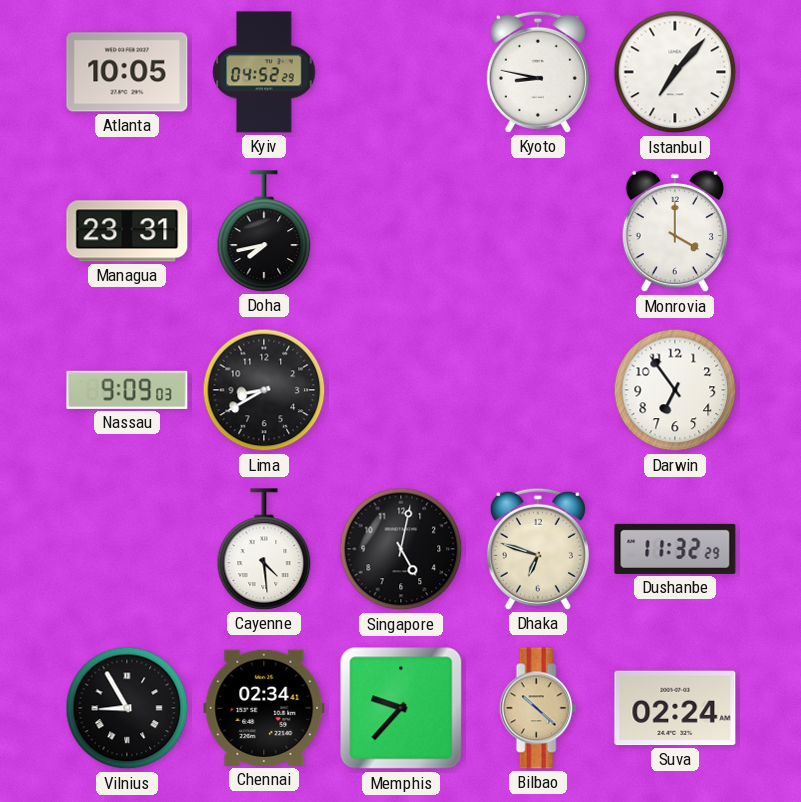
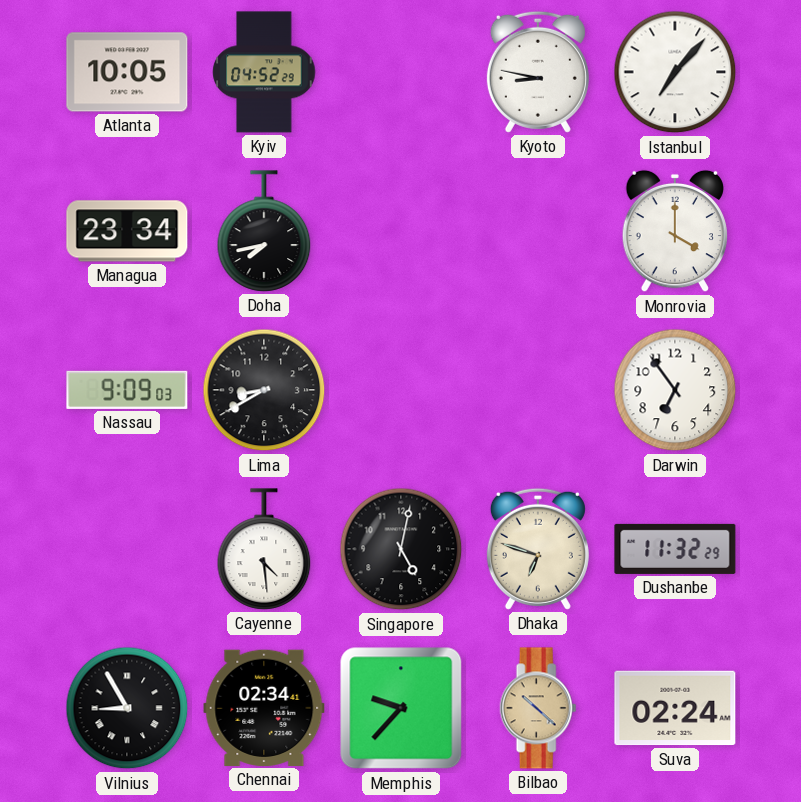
Managua: 23:31 -> 23:34 (127, 231)
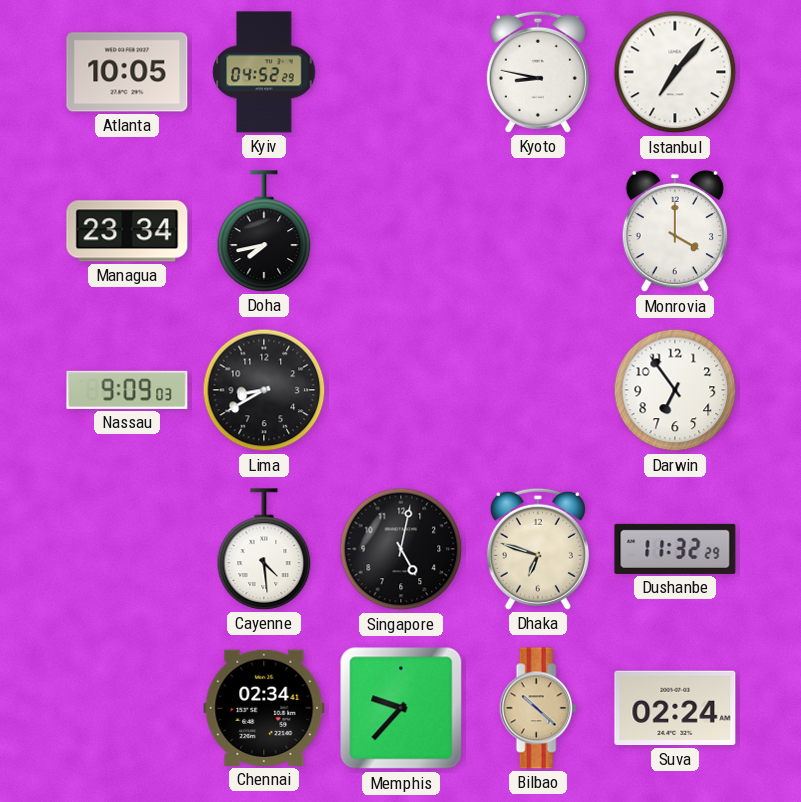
Vilnius: 8:55 -> none (127, 708)
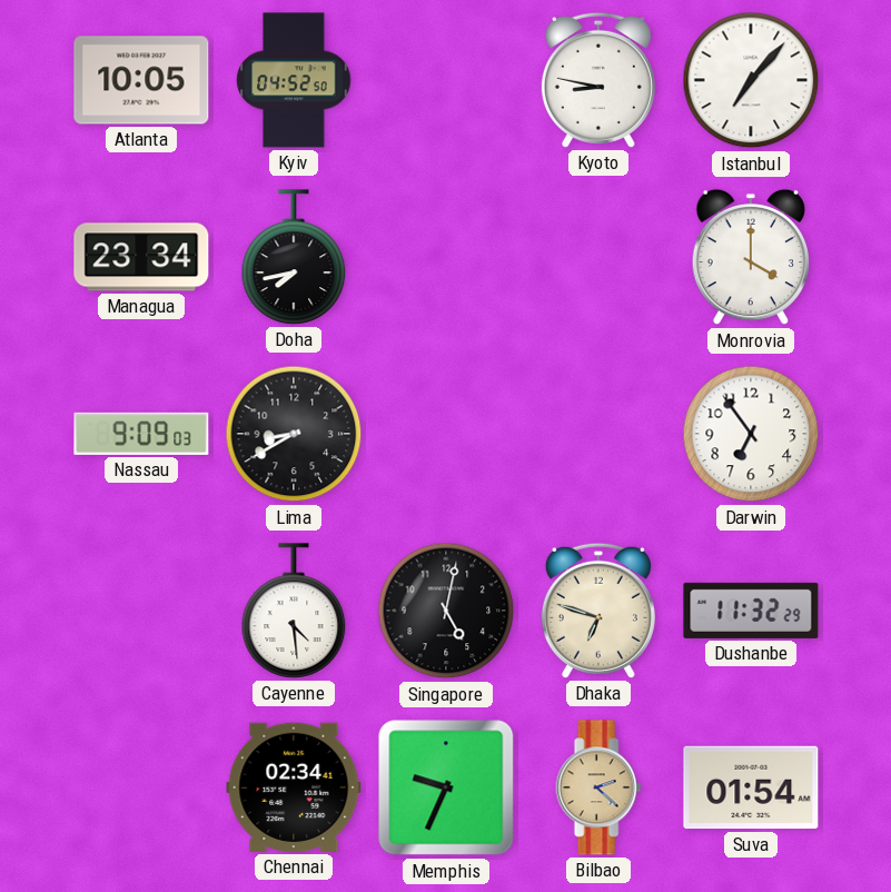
Kyiv: 04:52:29 -> 04:52:50 (294, 80)
Memphis: 9:37 -> 9:34 (446, 787)
Bilbao: 10:22 -> 2:22 (598, 787)
Suva: 02:24 -> 01:54 (751, 787)
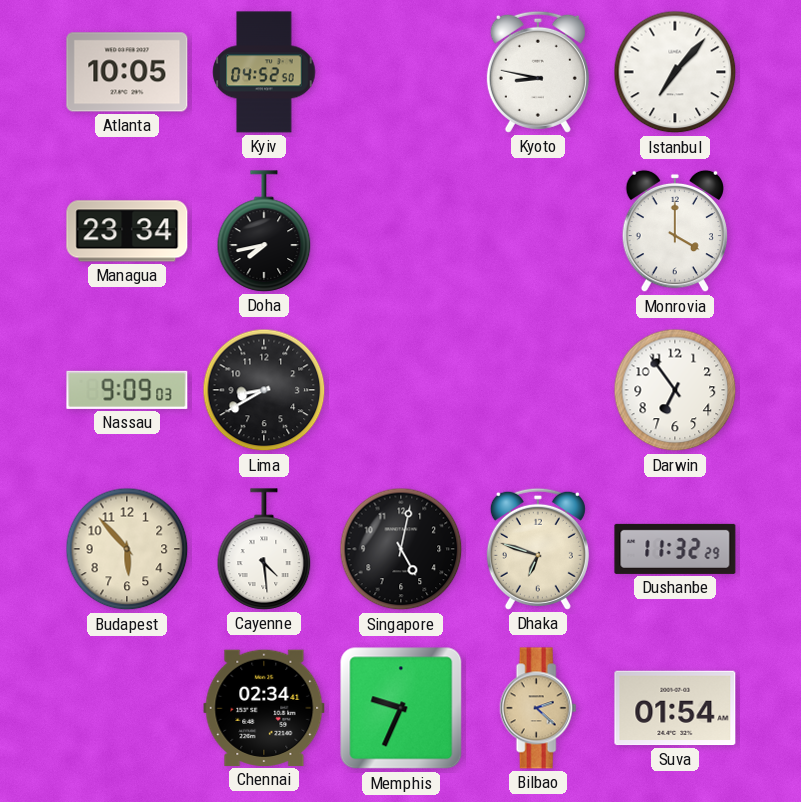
Budapest: none -> 5:53 (127, 549)
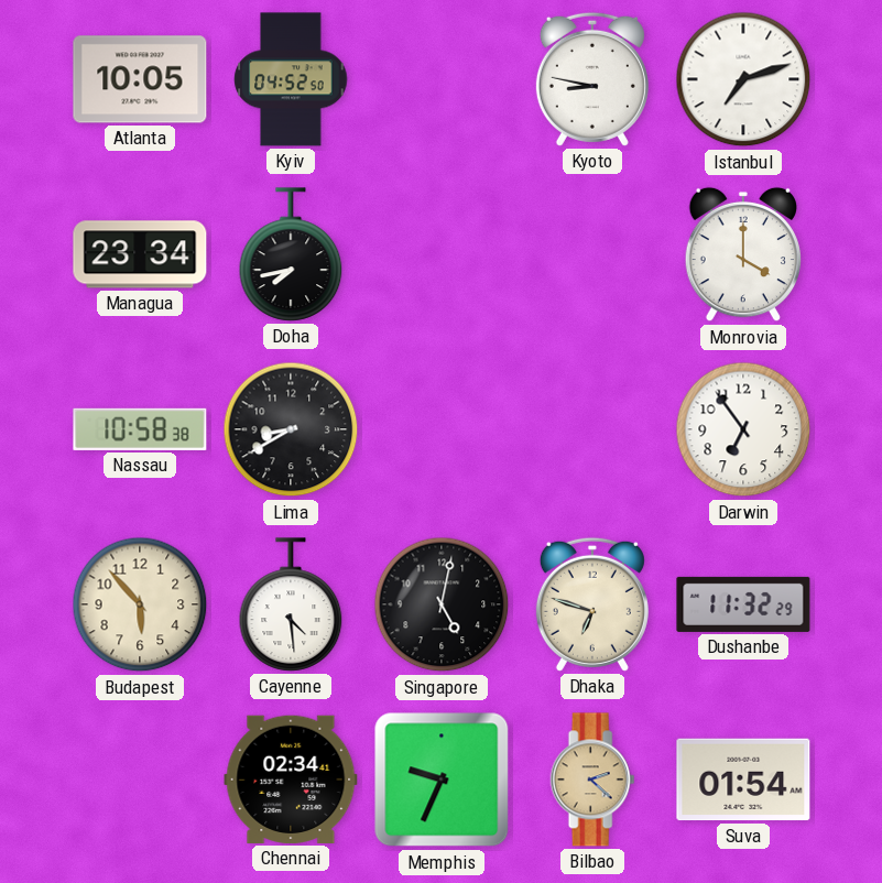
Istanbul: 7:07 -> 7:12 (743, 79)
Nassau: 9:09 -> 10:58 (140, 429)
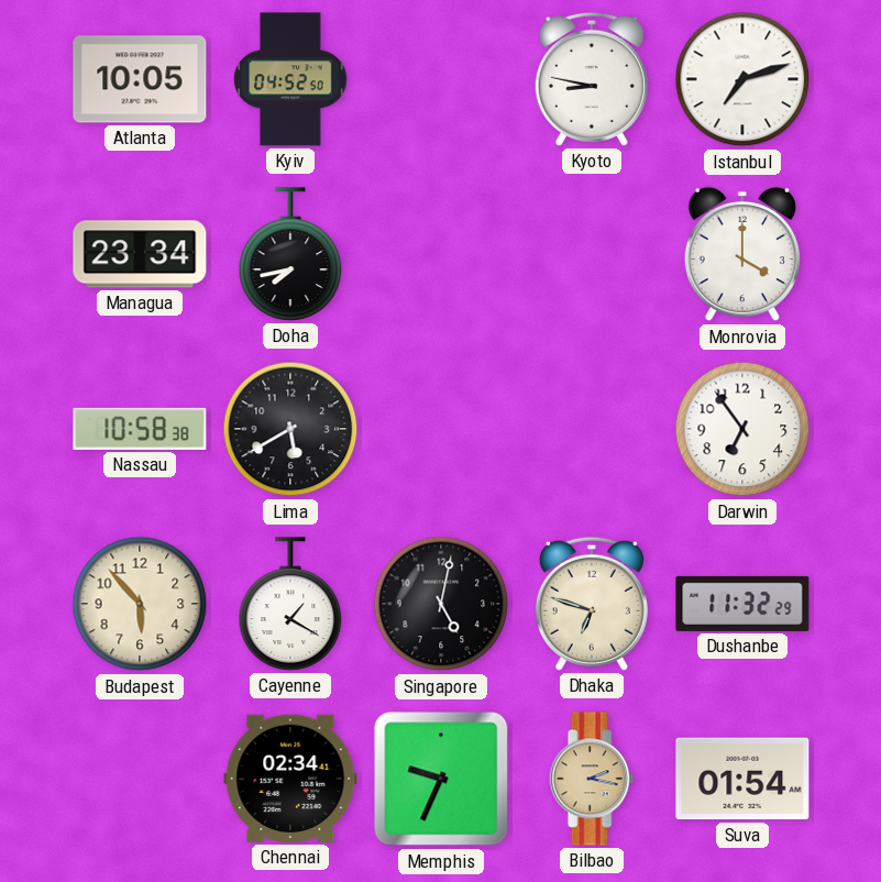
Lima: 8:40 -> 5:40 (290, 429)
Cayenne: 4:29 -> 1:20 (290, 604)
Bilbao: 2:22 -> 2:17 (592, 779)
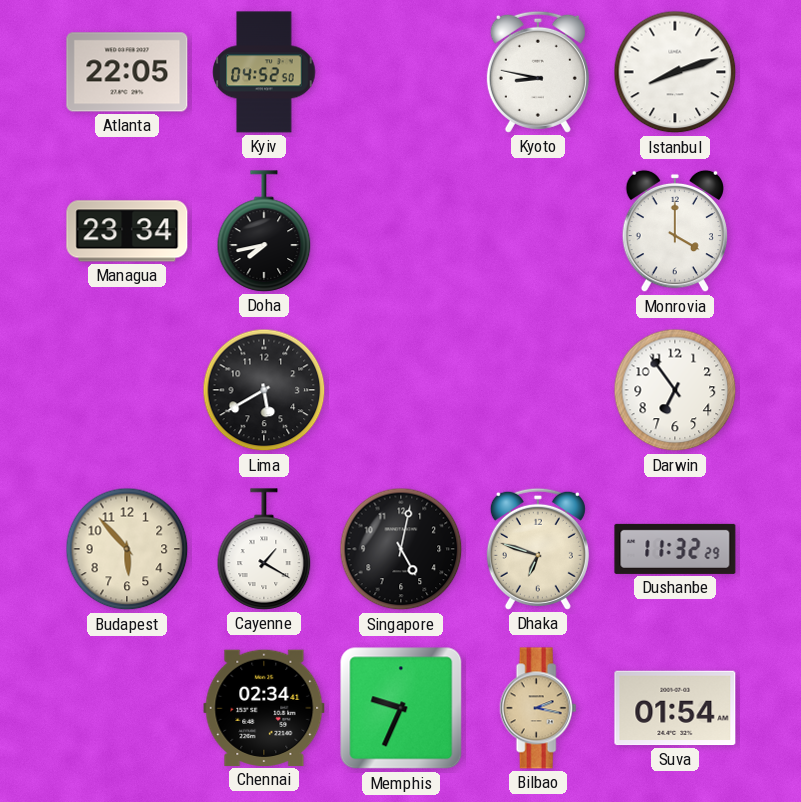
Atlanta: 10:05 -> 22:05 (127, 72)
Istanbul: 7:12 -> 8:12 (675, 72)
Nassau: 10:58 -> none (140, 429)
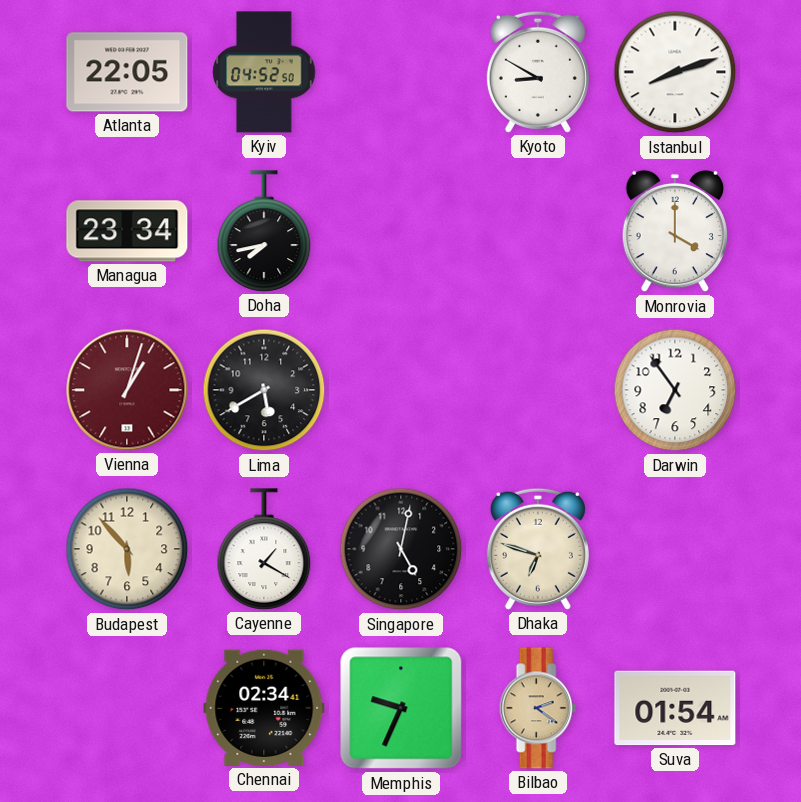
Kyoto: 8:47 -> 8:50 (538, 72)
Vienna: none -> 1:03 (127, 390)
Dushanbe: 11:32 -> none (675, 549)
Bilbao: 2:17 -> 2:21 (538, 708)
